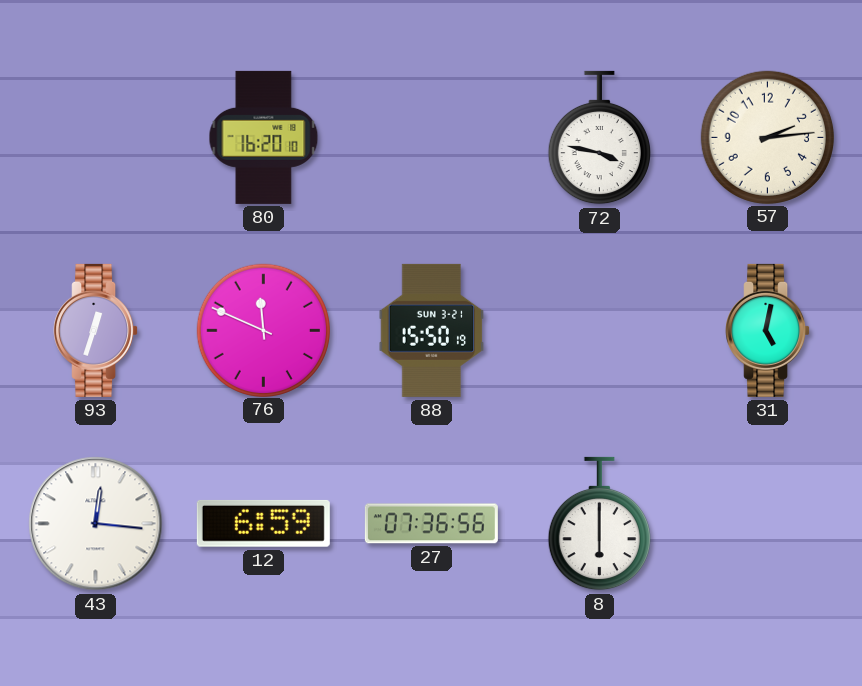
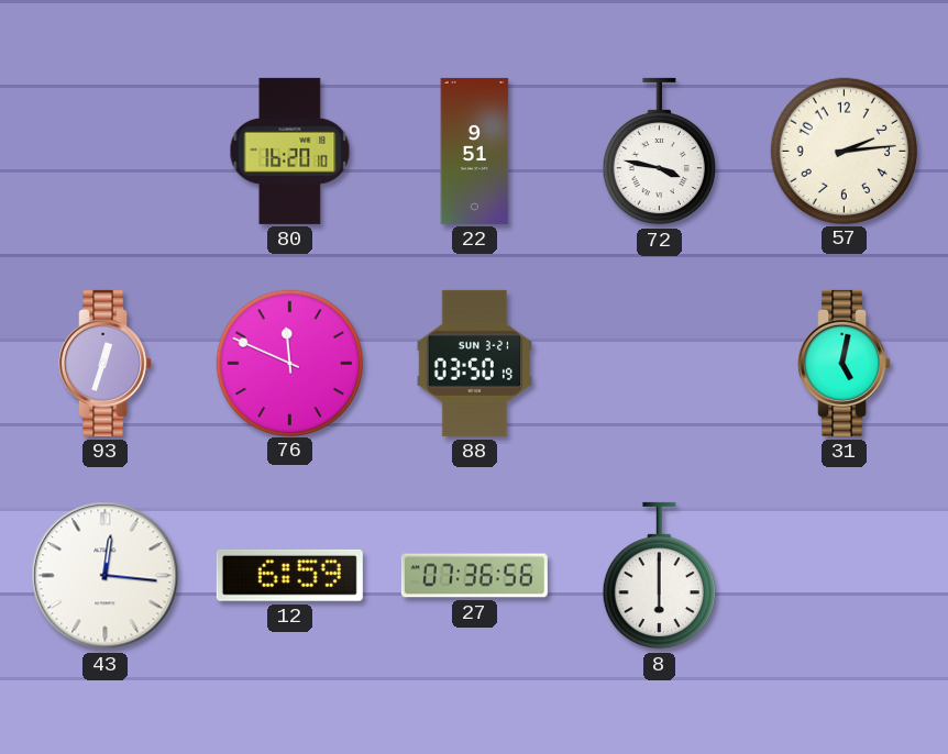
22: none -> 9:51 (475, 151)
88: 15:50 -> 03:50 (475, 363)
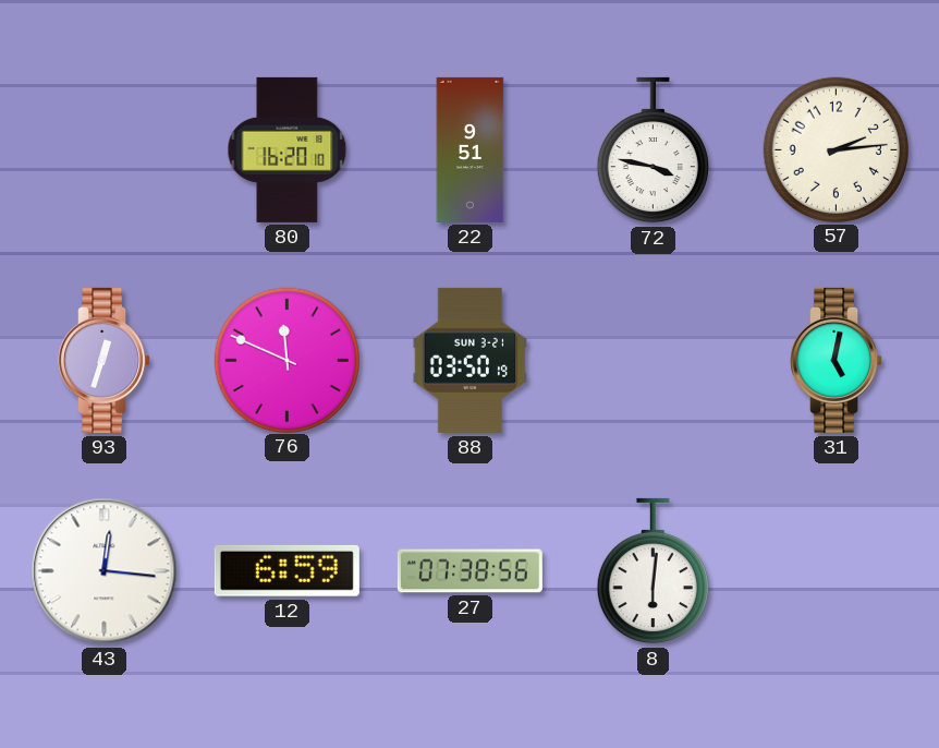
27: 07:36 -> 07:38 (469, 571)
8: 6:00 -> 6:01 (653, 571)
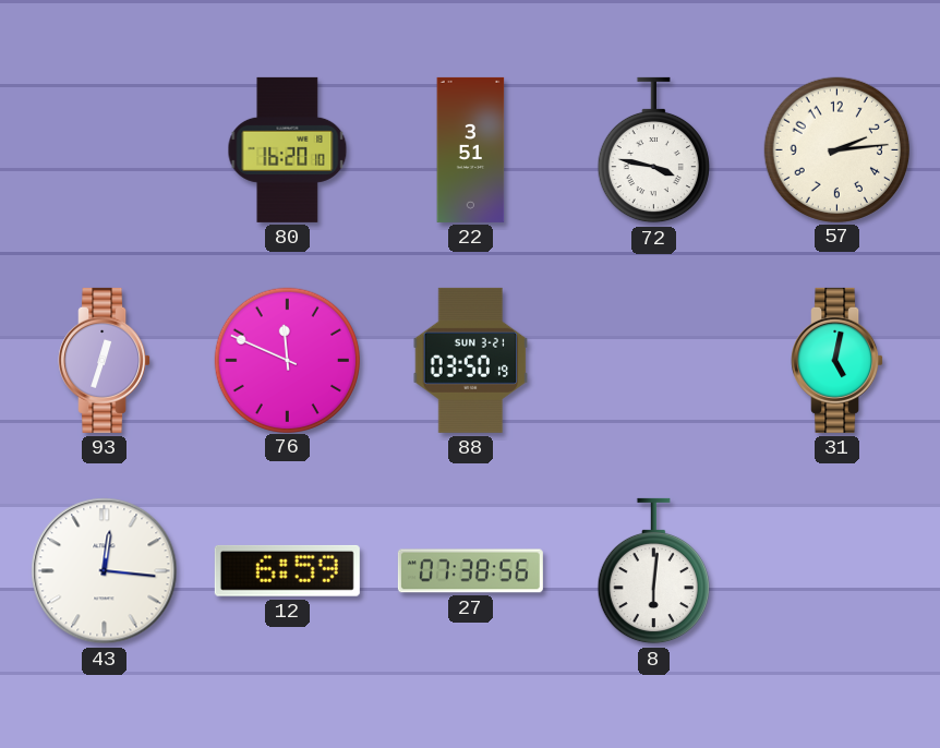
22: 9:51 -> 3:51 (471, 149)
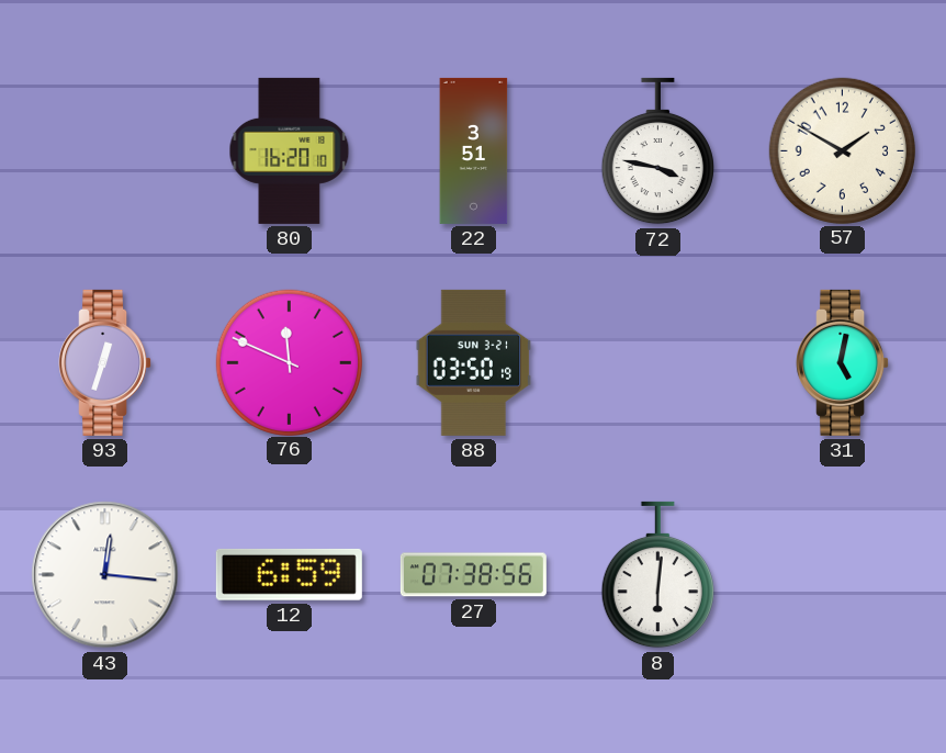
57: 2:14 -> 1:50 (842, 150)
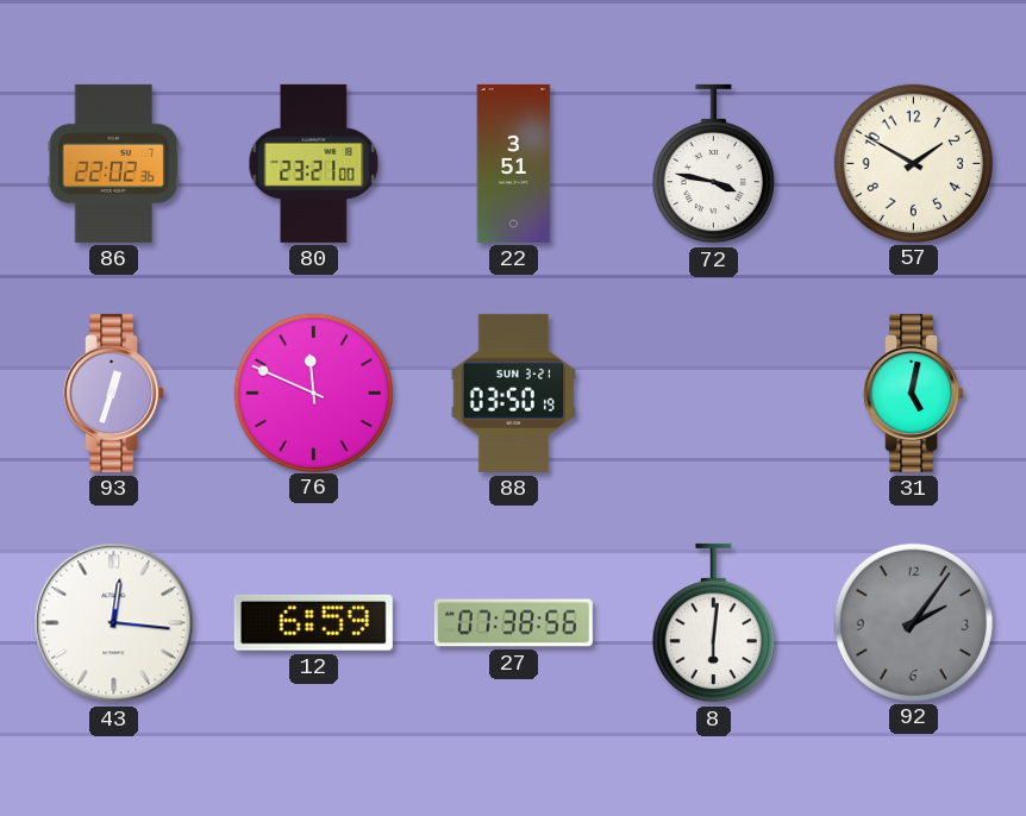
86: none -> 22:02 (113, 163)
80: 16:20 -> 23:21 (314, 163)
92: none -> 2:06 (913, 622)
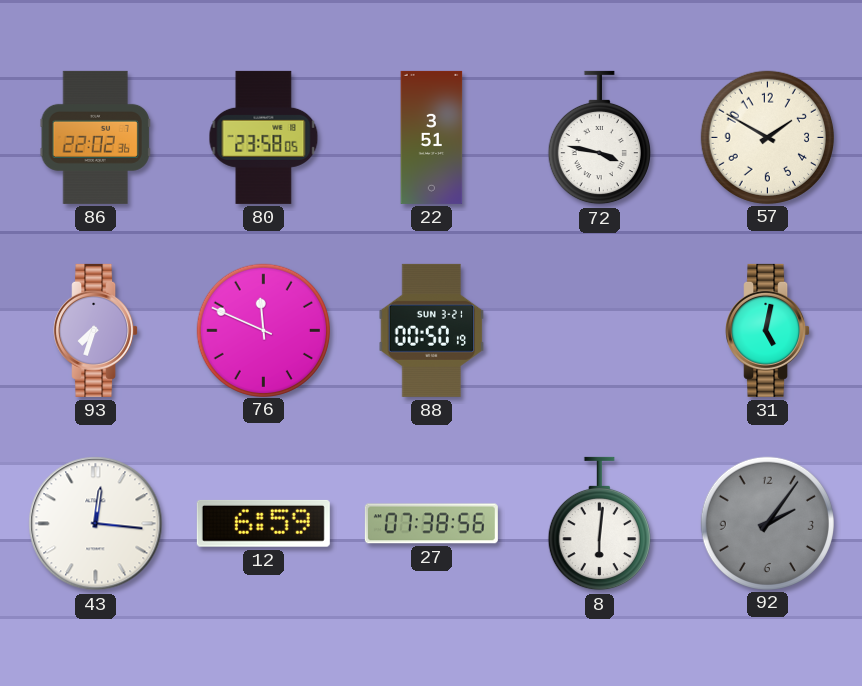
80: 23:21 -> 23:58 (264, 137)
93: 12:33 -> 7:33 (96, 330)
88: 03:50 -> 00:50 (432, 330)
